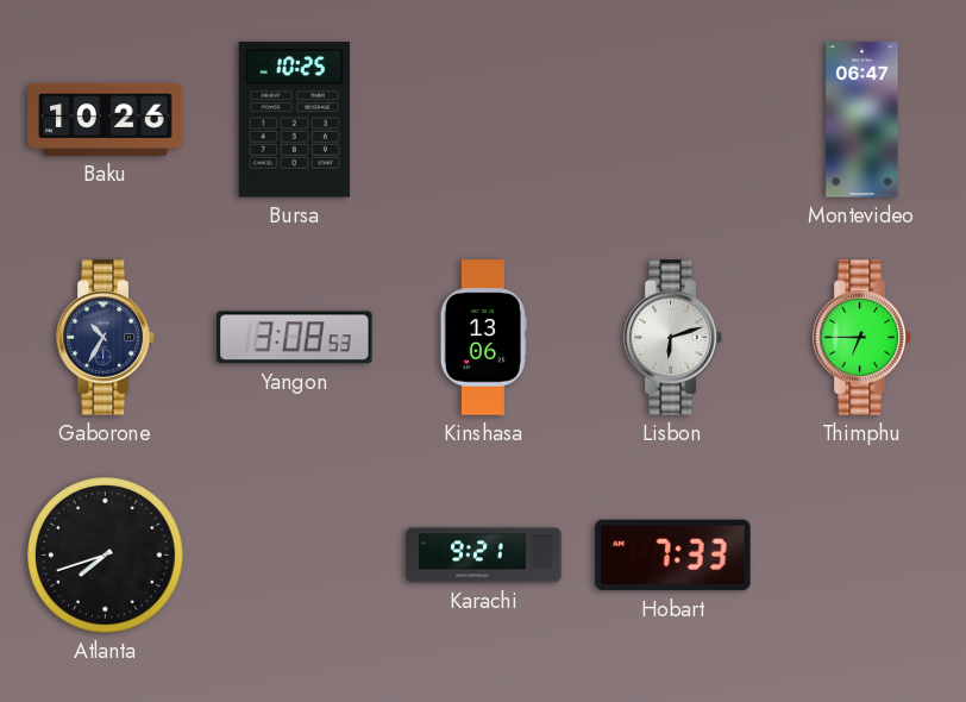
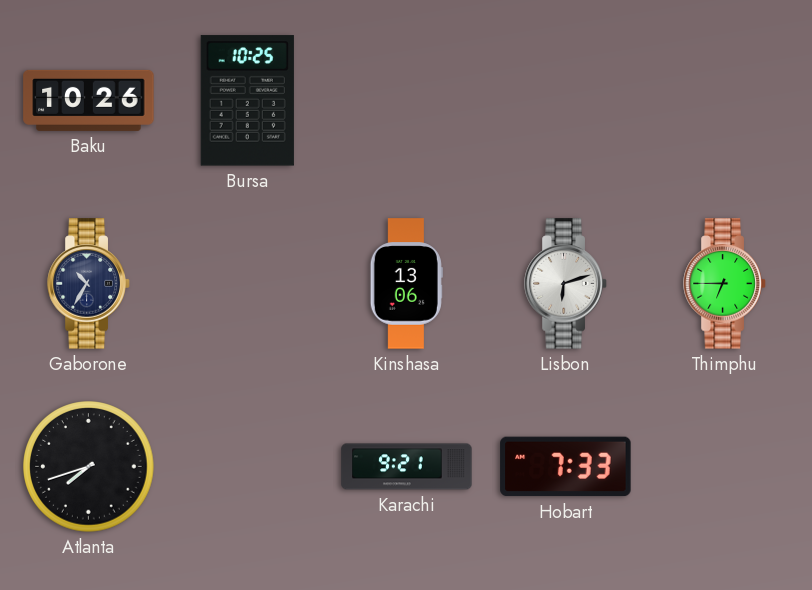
Montevideo: 06:47 -> none (862, 120)
Yangon: 3:08 -> none (295, 338)
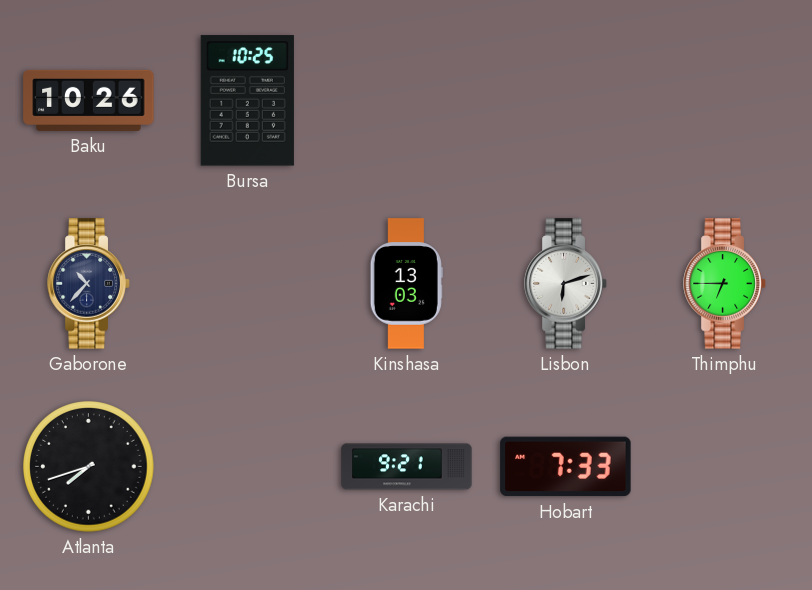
Gaborone: 10:35 -> 10:37 (89, 284)
Kinshasa: 13:06 -> 13:03 (406, 284)
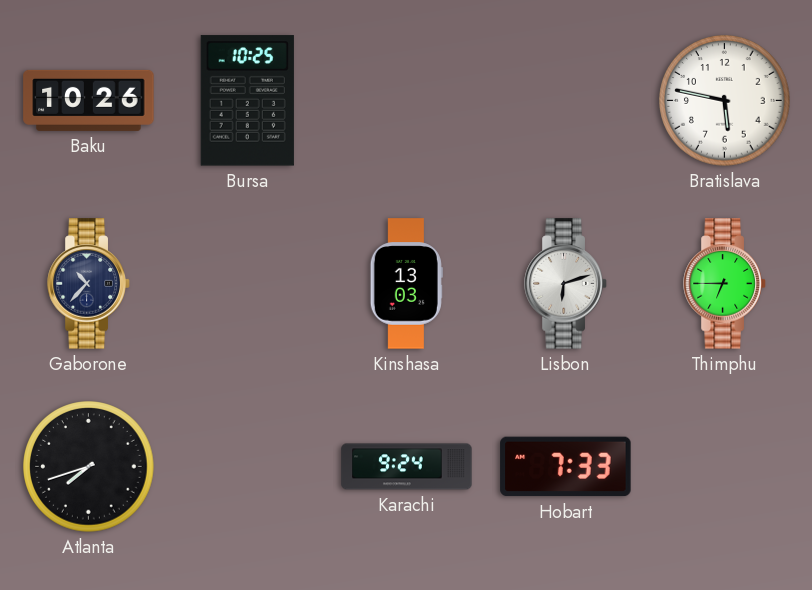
Bratislava: none -> 5:47 (725, 101)
Karachi: 9:21 -> 9:24 (407, 467)
